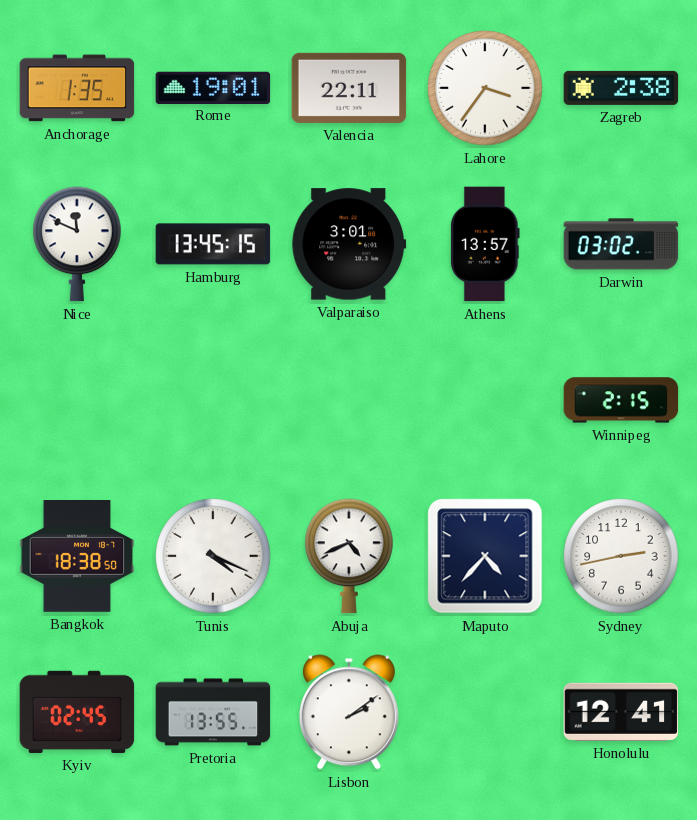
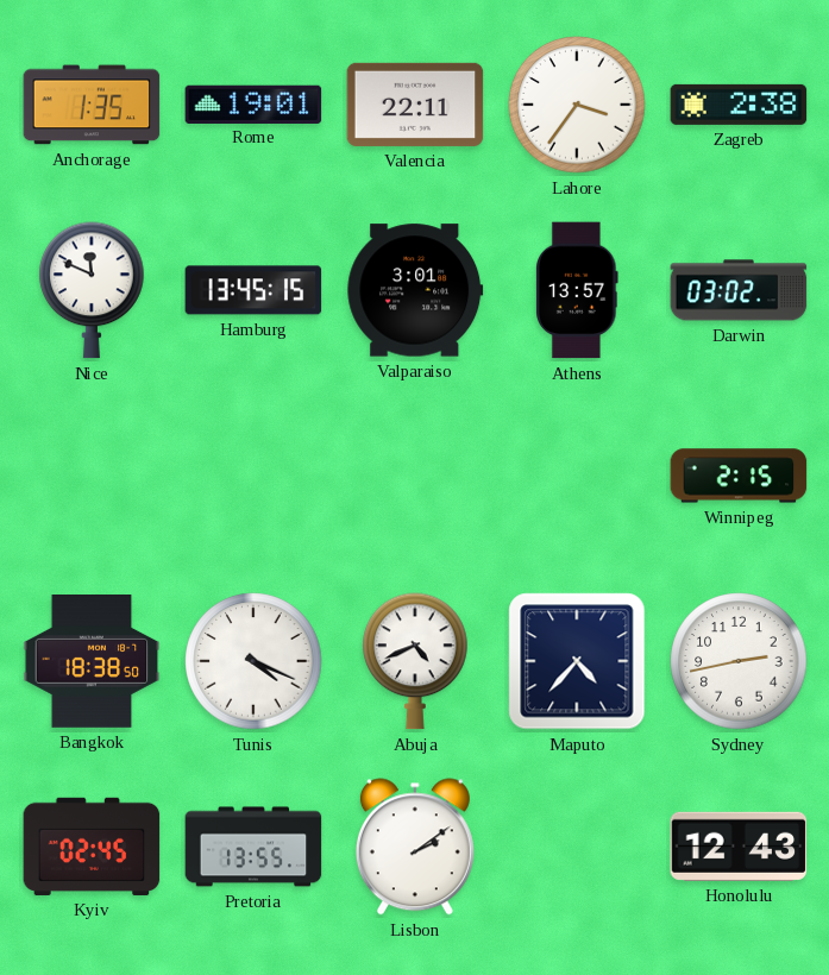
Honolulu: 12:41 -> 12:43 (739, 847)
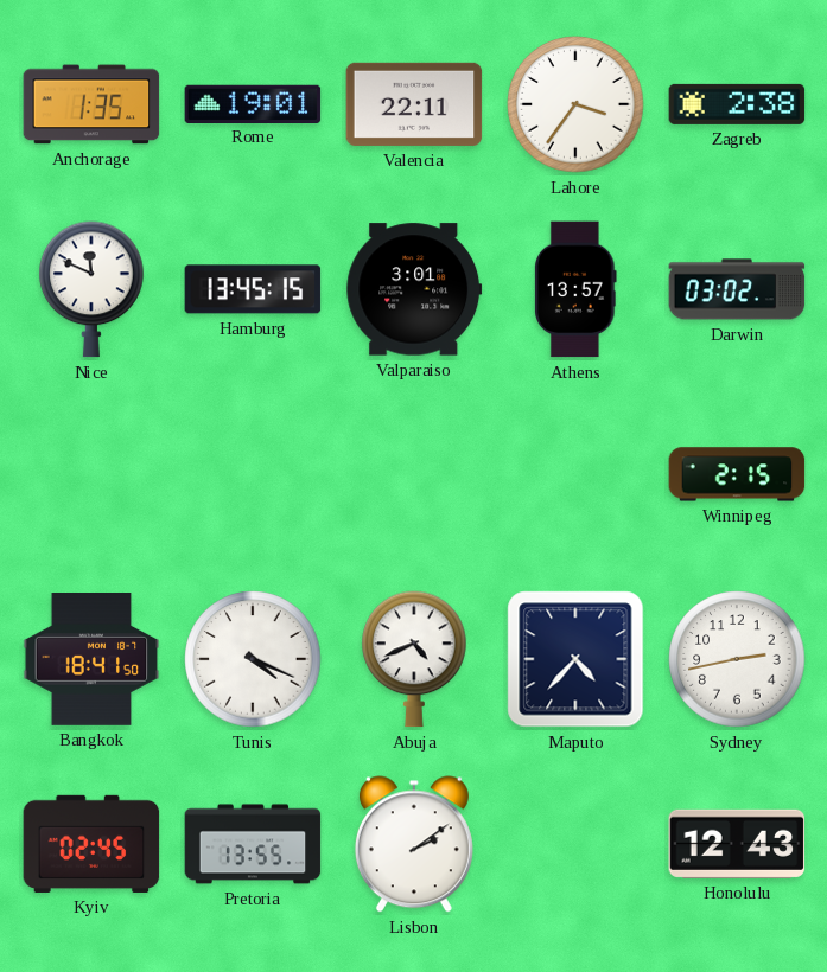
Bangkok: 18:38 -> 18:41 (91, 660)
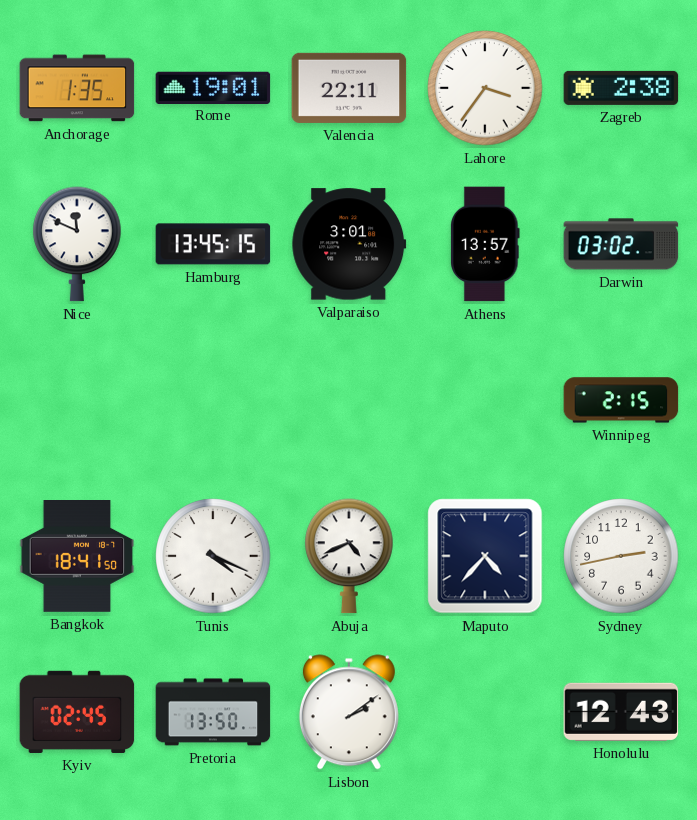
Pretoria: 13:55 -> 13:50 (213, 712)
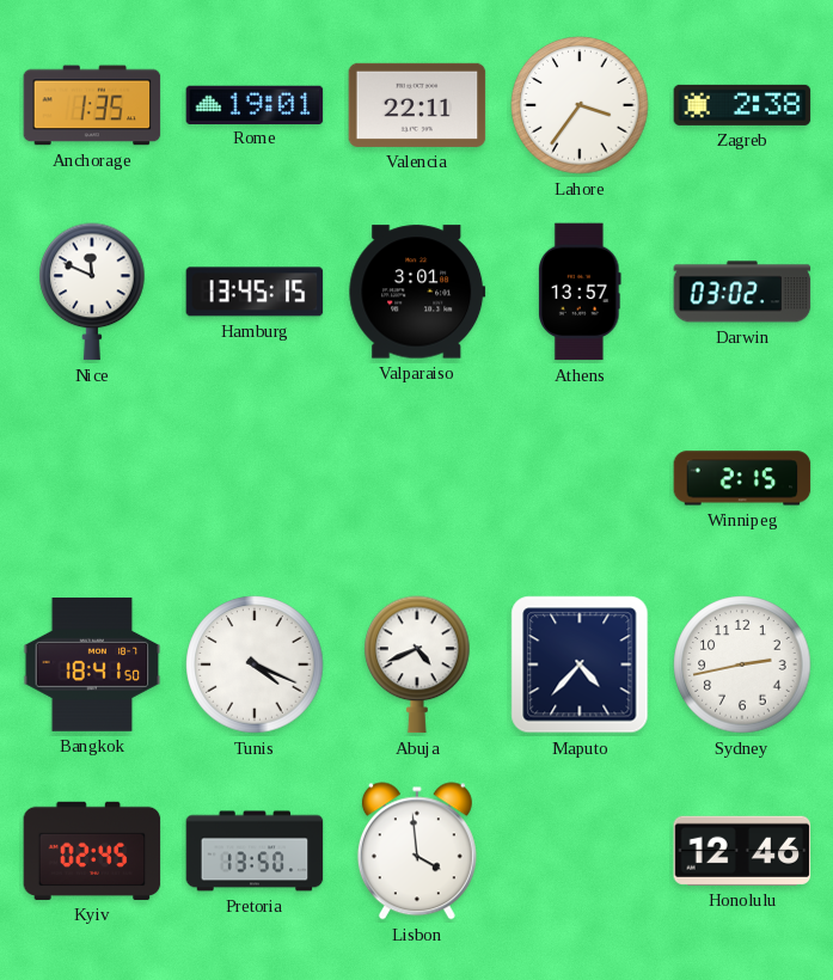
Lisbon: 2:09 -> 3:59 (417, 851)
Honolulu: 12:43 -> 12:46 (742, 851)
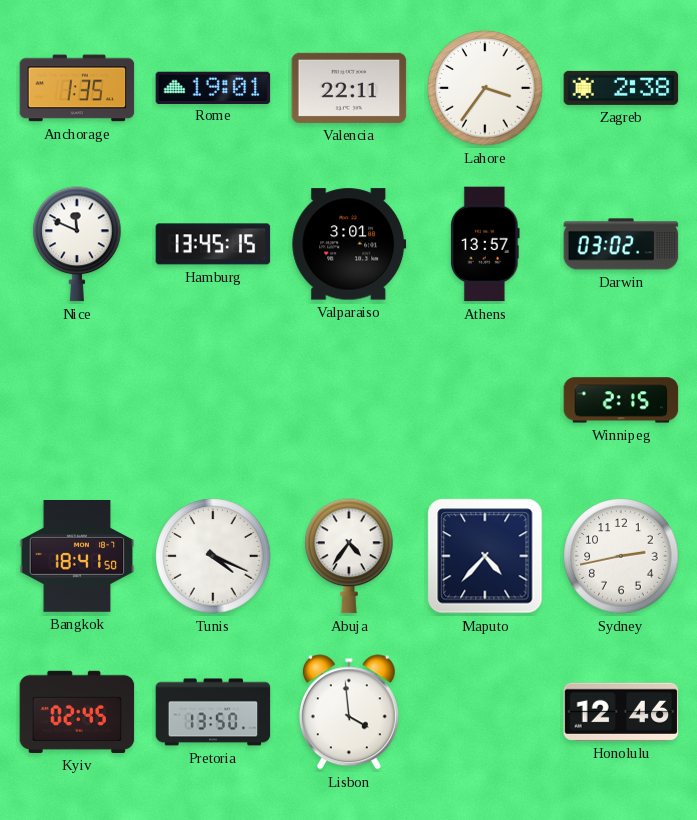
Abuja: 4:41 -> 4:36 (349, 556)
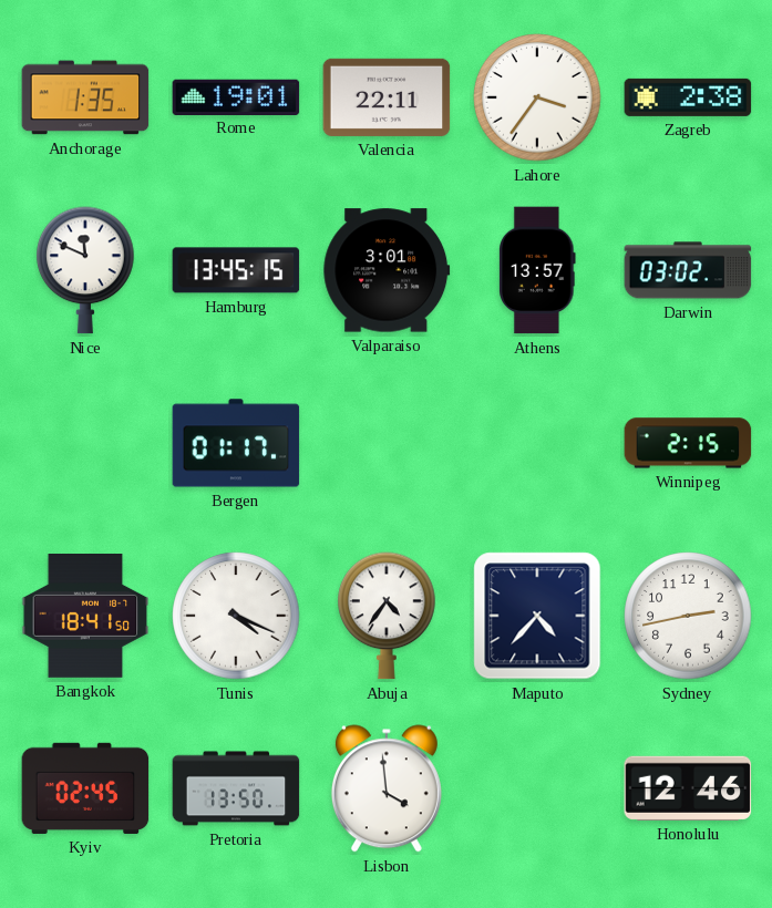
Bergen: none -> 01:17 (236, 443)
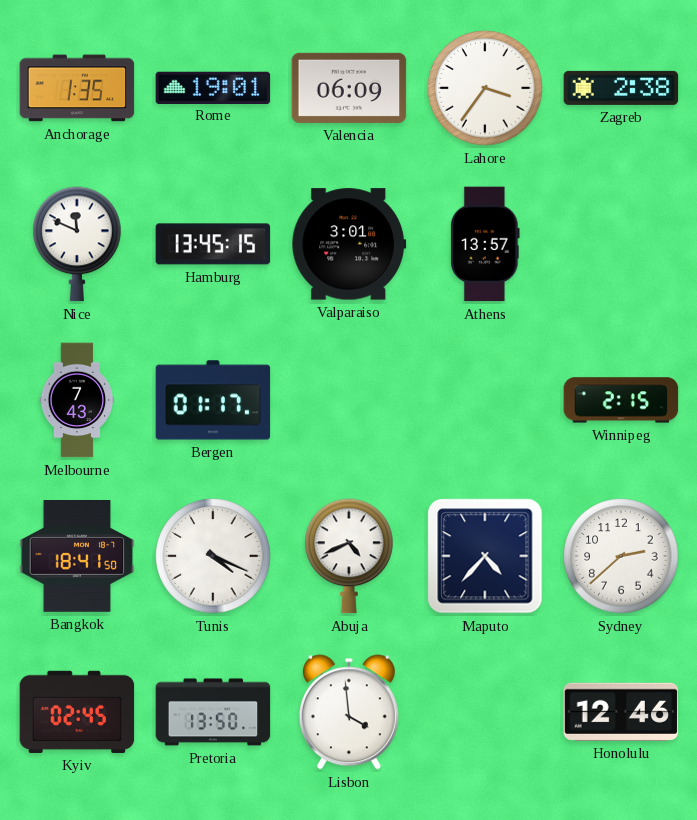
Valencia: 22:11 -> 06:09 (349, 88)
Darwin: 03:02 -> none (688, 270)
Melbourne: none -> 7:43 (77, 400)
Abuja: 4:36 -> 4:41 (349, 556)
Sydney: 2:43 -> 2:38 (621, 556)
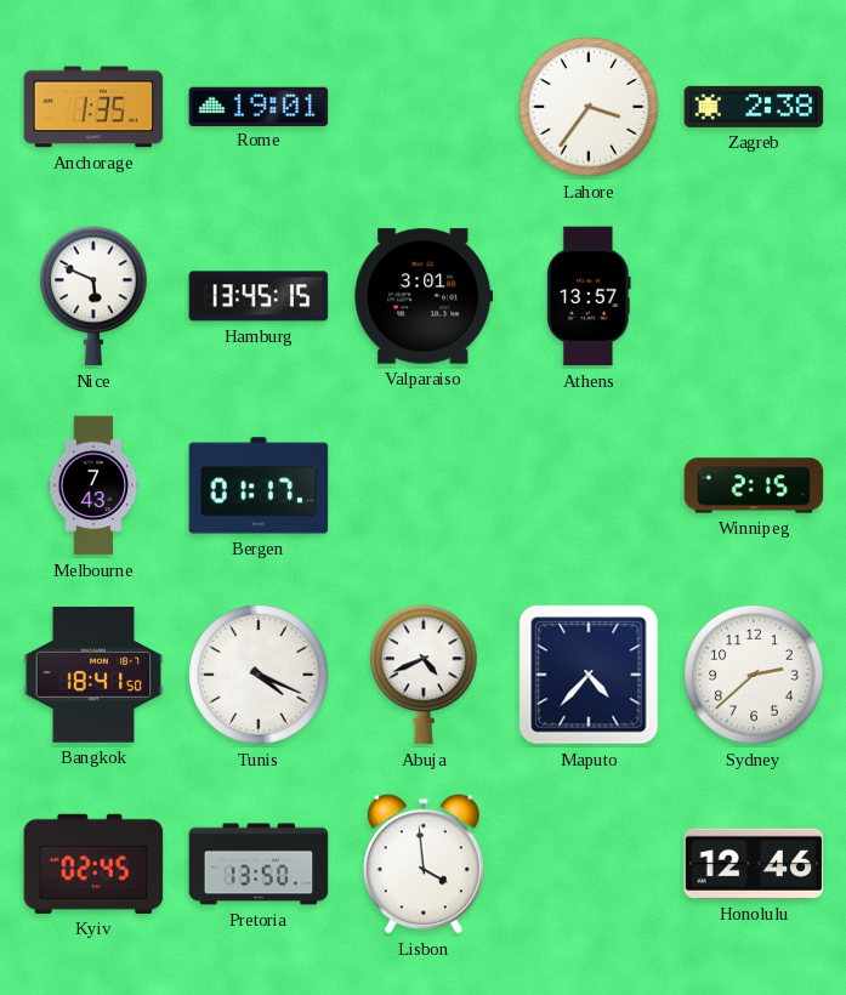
Valencia: 06:09 -> none (349, 88)
Nice: 11:49 -> 5:49 (93, 296)
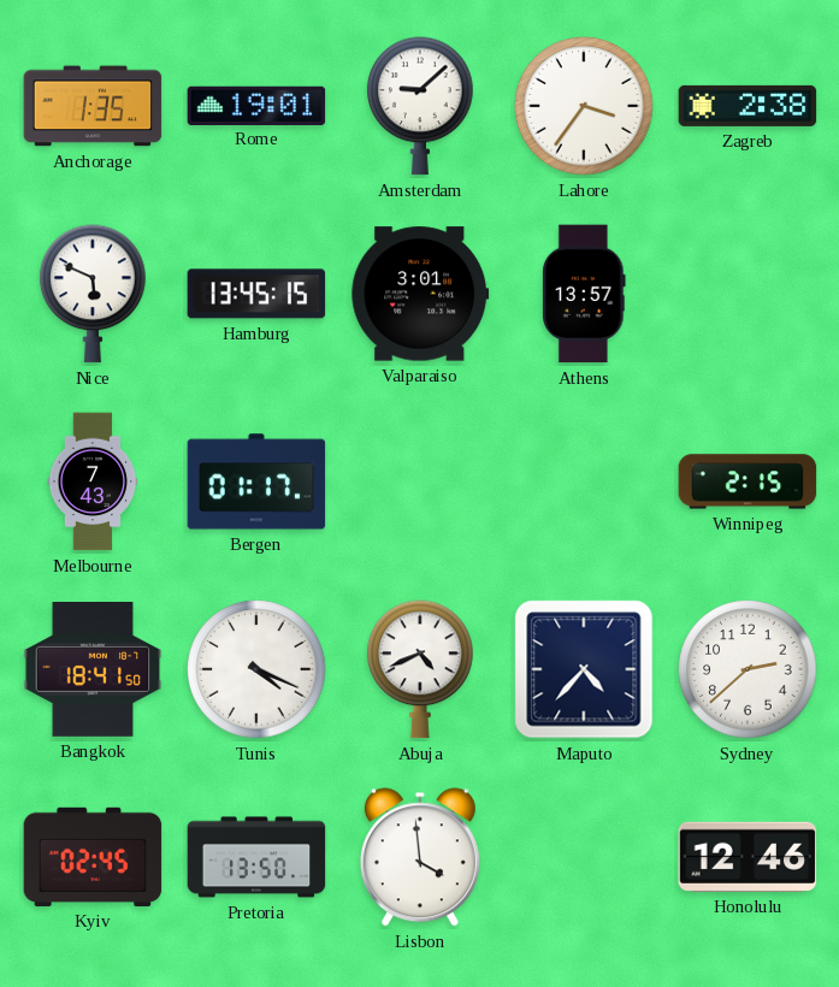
Amsterdam: none -> 9:08 (420, 106)
